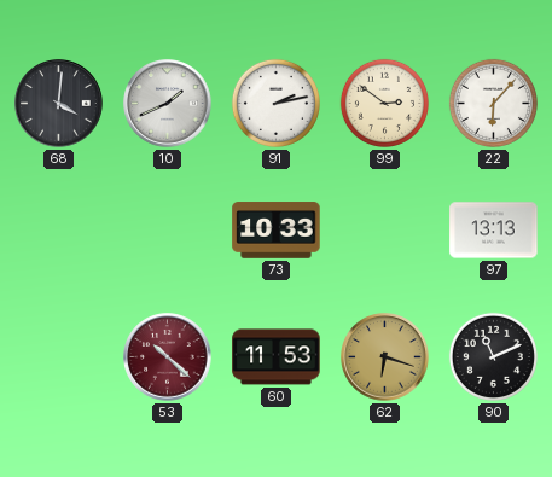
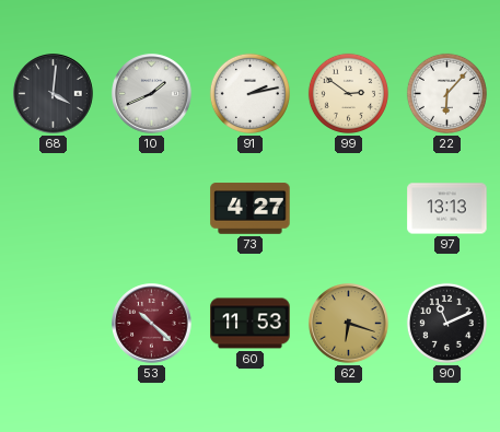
73: 10:33 -> 4:27 (251, 209)
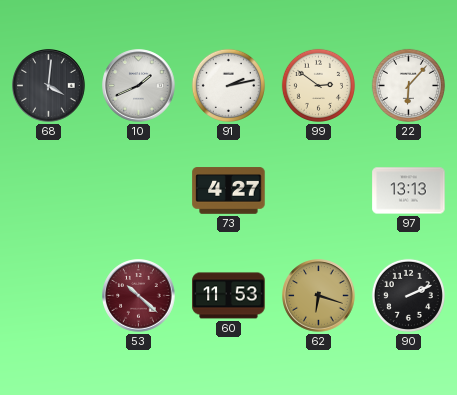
90: 11:11 -> 2:11 (408, 295)
